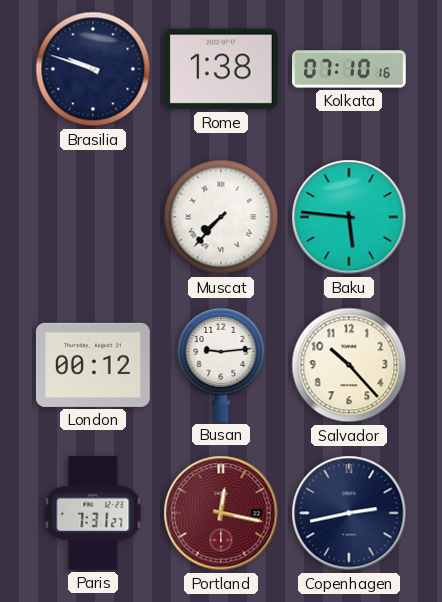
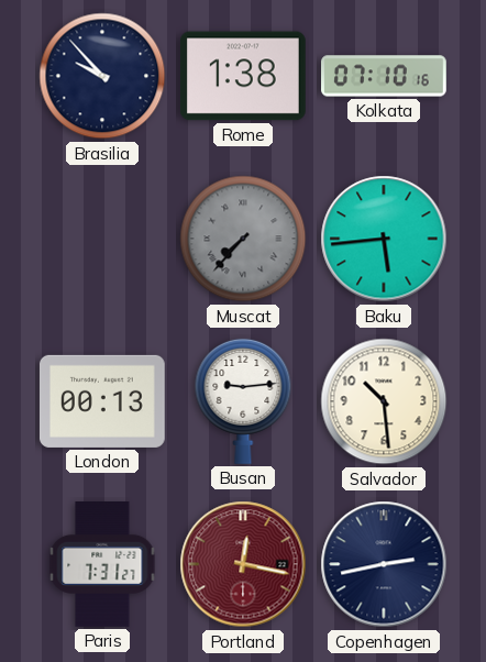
Brasilia: 9:48 -> 9:53 (102, 76)
Muscat dial: white -> grey (243, 239)
Baku: 5:46 -> 5:44 (384, 239)
London: 00:12 -> 00:13 (102, 401)
Salvador: 10:23 -> 10:29 (384, 401)
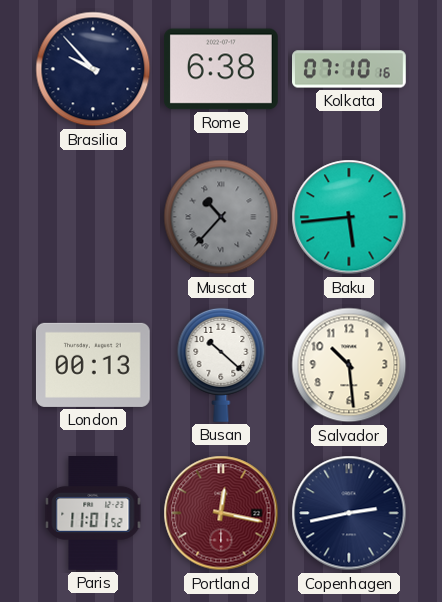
Rome: 1:38 -> 6:38 (221, 69)
Muscat: 7:37 -> 10:37 (221, 217)
Busan: 9:14 -> 10:22 (221, 365)
Paris: 7:31 -> 11:01 (93, 514)
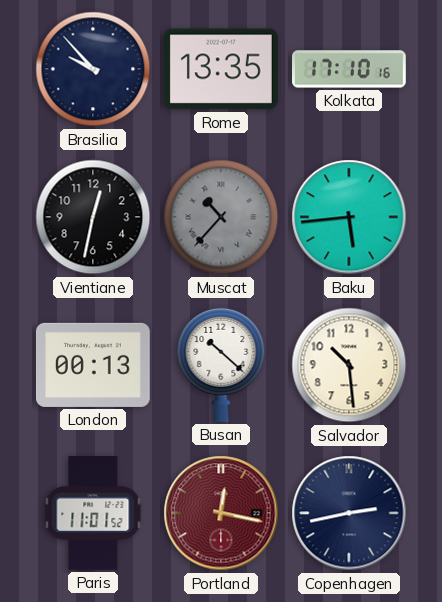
Rome: 6:38 -> 13:35 (221, 69)
Kolkata: 07:10 -> 17:10 (350, 69)
Vientiane: none -> 12:32 (93, 217)
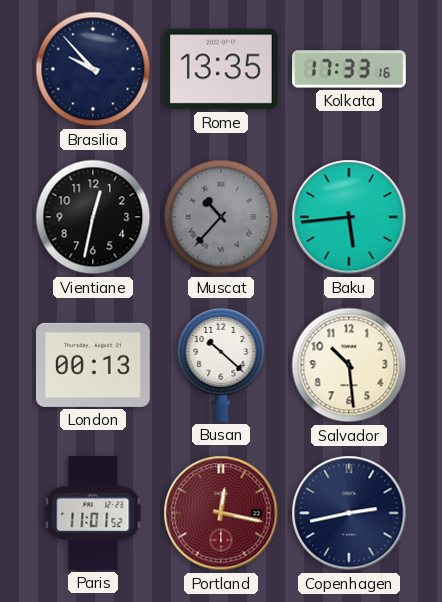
Kolkata: 17:10 -> 17:33 (350, 69)
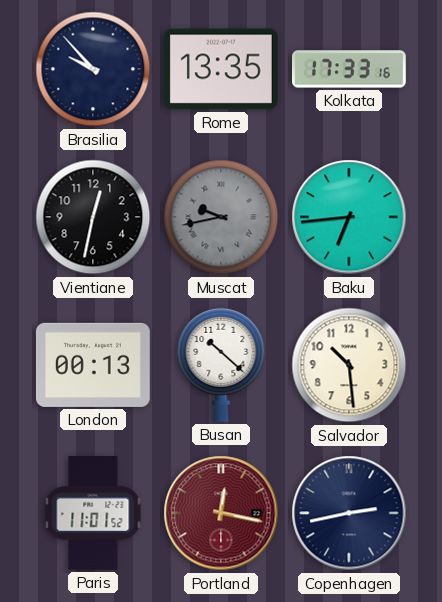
Muscat: 10:37 -> 9:43 (221, 217)
Baku: 5:44 -> 6:44 (349, 217)
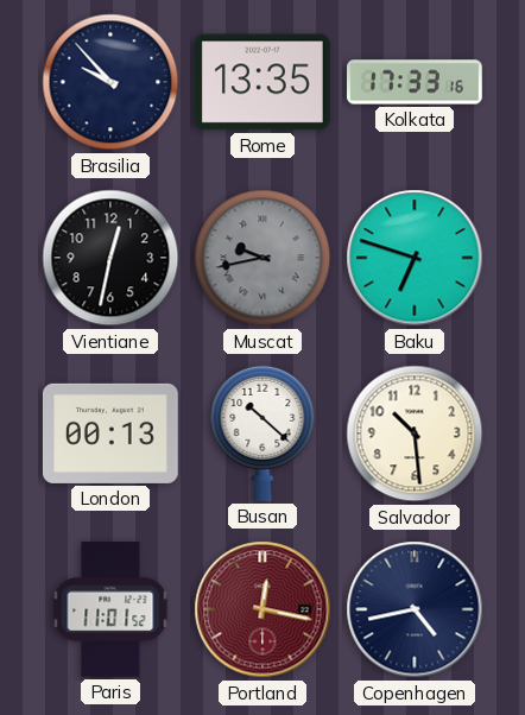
Baku: 6:44 -> 6:48 (415, 258)
Copenhagen: 2:43 -> 4:43 (415, 609)
